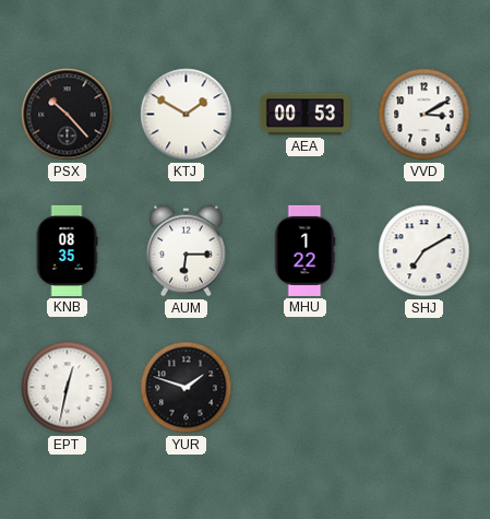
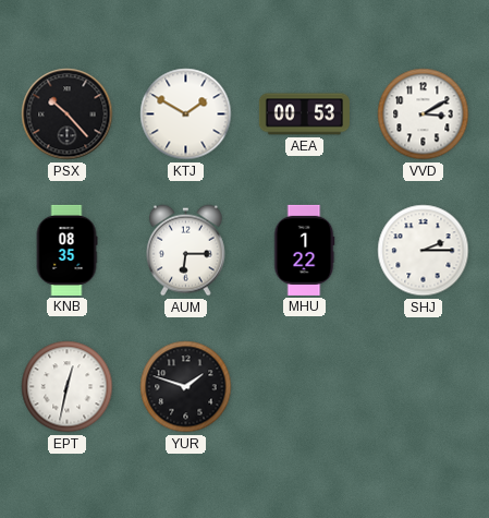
SHJ: 7:10 -> 2:15 (424, 251)
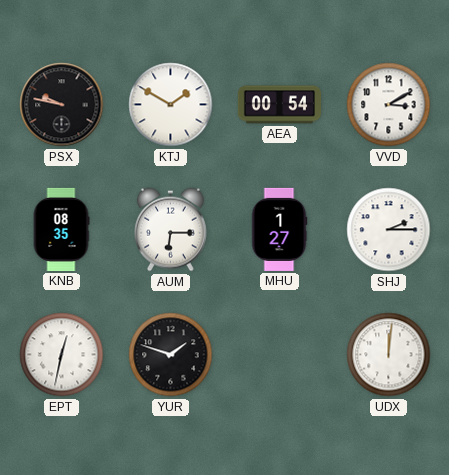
PSX: 10:23 -> 9:47 (62, 105)
AEA: 00:53 -> 00:54 (279, 105)
MHU: 1:22 -> 1:27 (279, 229)
UDX: none -> 12:01 (389, 355)
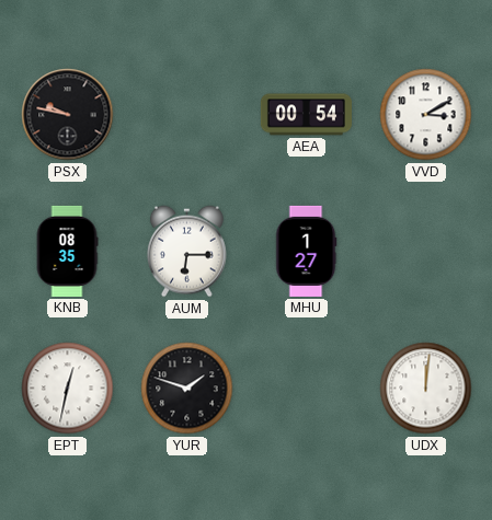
KTJ: 1:50 -> none (171, 105)
SHJ: 2:15 -> none (389, 230)
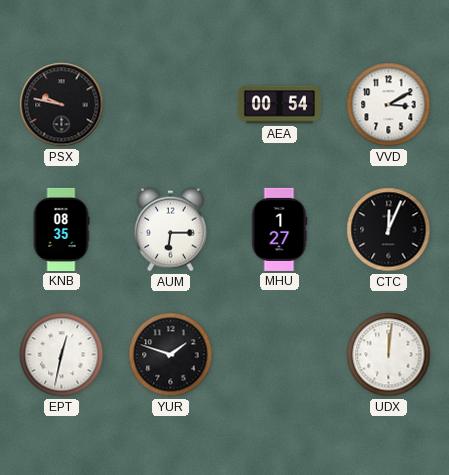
CTC: none -> 12:04 (389, 230)
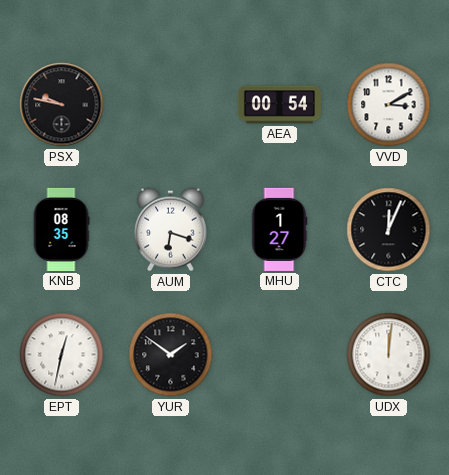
AUM: 6:15 -> 6:18 (170, 230)
YUR: 1:48 -> 1:51 (171, 355)
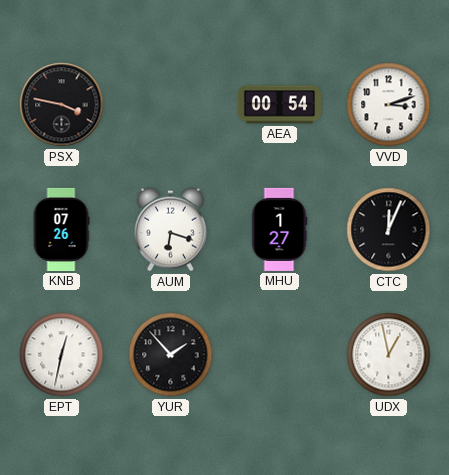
PSX: 9:47 -> 3:47 (62, 105)
VVD: 3:10 -> 3:12 (389, 105)
KNB: 08:35 -> 07:26 (61, 229)
YUR: 1:51 -> 1:53 (171, 355)
UDX: 12:01 -> 12:58 (389, 355)
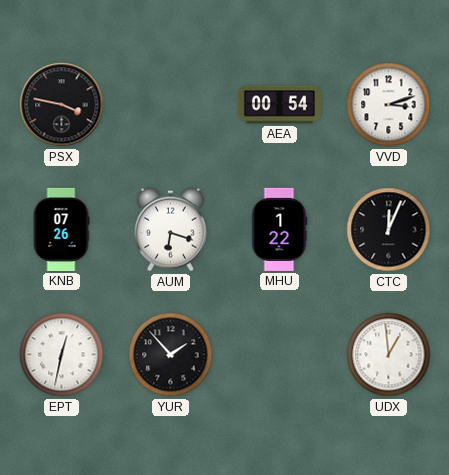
MHU: 1:27 -> 1:22 (279, 229)
UDX: 12:58 -> 12:59 (389, 355)
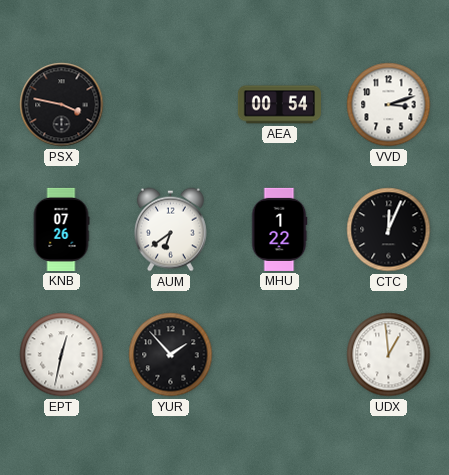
AUM: 6:18 -> 6:39 (170, 230)
